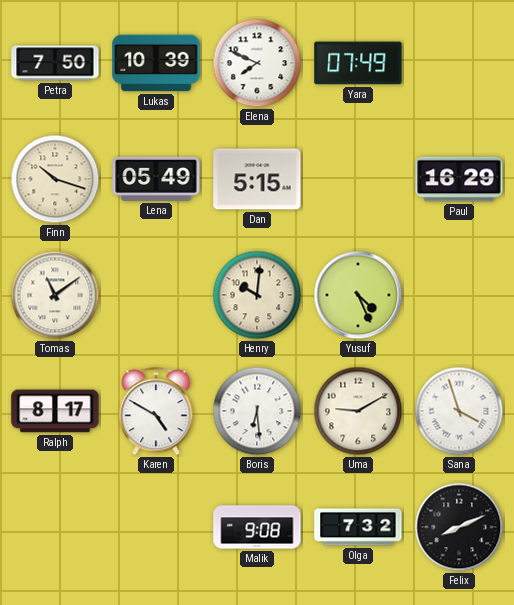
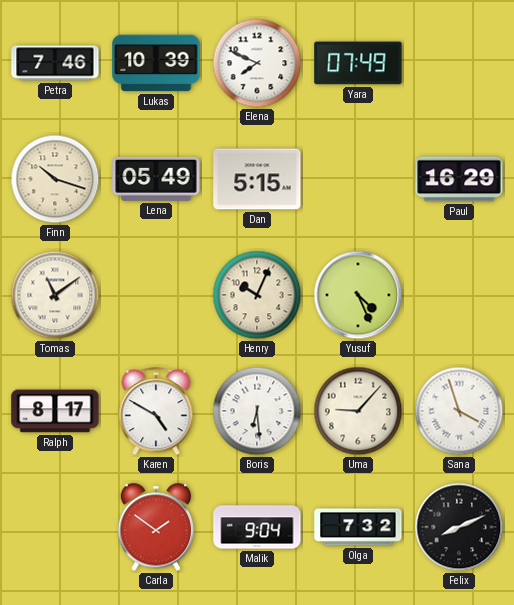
Petra: 7:50 -> 7:46 (55, 63)
Henry: 10:01 -> 10:04 (257, 295)
Uma: 9:10 -> 9:07 (358, 411)
Carla: none -> 1:51 (156, 527)
Malik: 9:08 -> 9:04 (257, 527)
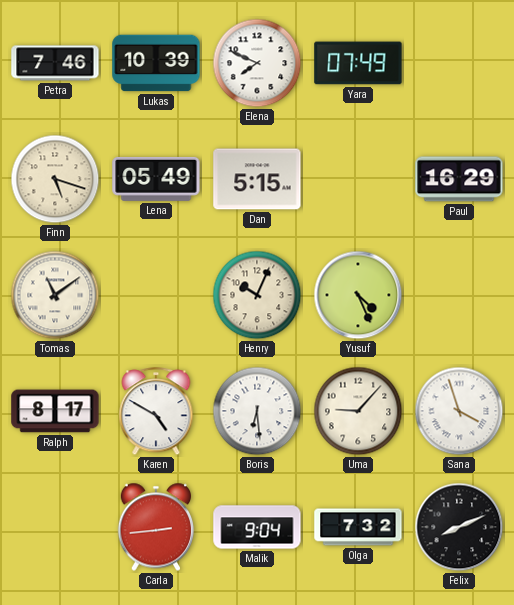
Finn: 10:18 -> 5:18 (55, 179)
Carla: 1:51 -> 2:44 (156, 527)
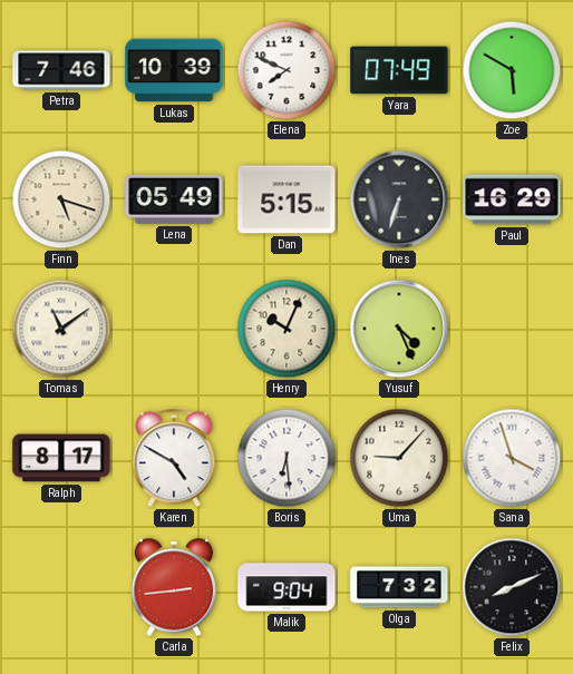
Zoe: none -> 5:50 (512, 70)
Ines: none -> 6:33 (399, 199)
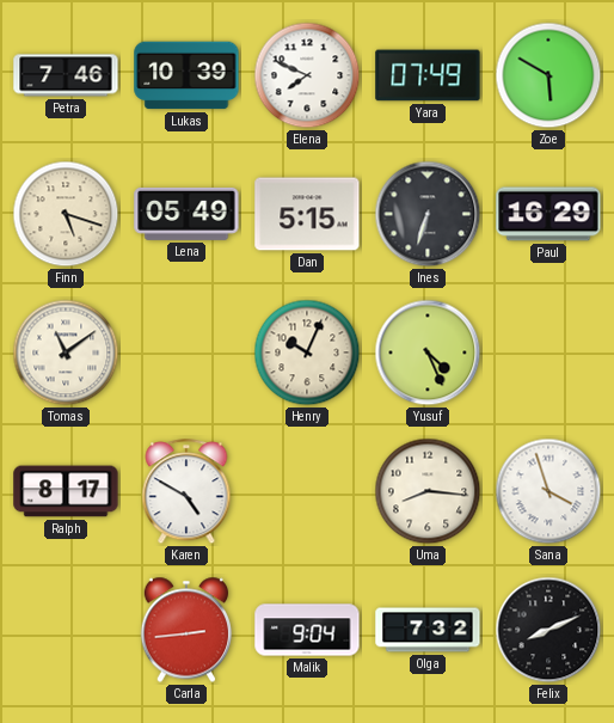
Boris: 6:29 -> none (286, 458)
Uma: 9:07 -> 8:16 (428, 491)
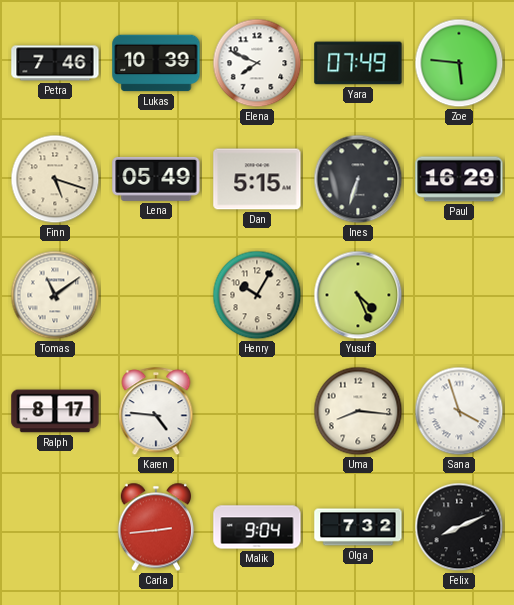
Zoe: 5:50 -> 5:46 (459, 63)
Henry: 10:04 -> 10:05 (257, 295)
Karen: 4:50 -> 4:46 (156, 412)
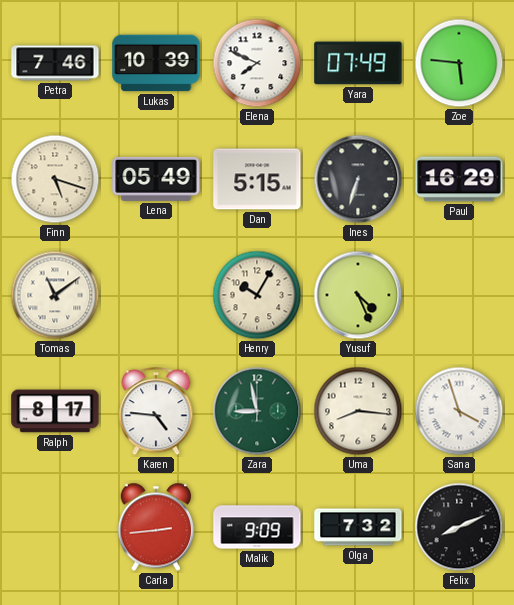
Zara: none -> 8:58 (257, 411)
Malik: 9:04 -> 9:09 (257, 527)
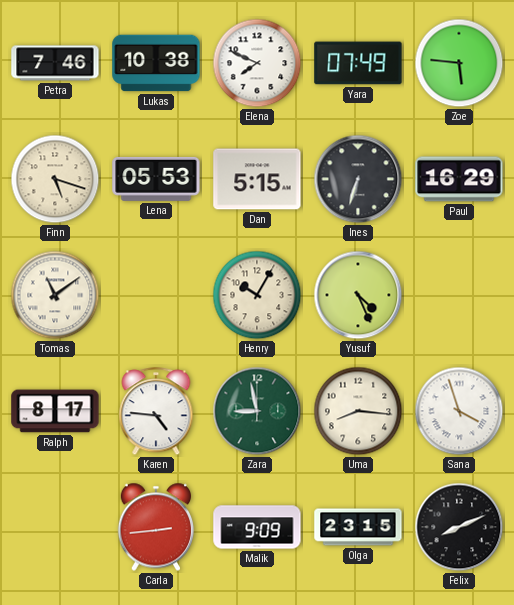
Lukas: 10:39 -> 10:38 (156, 63)
Lena: 05:49 -> 05:53 (156, 179)
Olga: 7:32 -> 23:15 (358, 527)
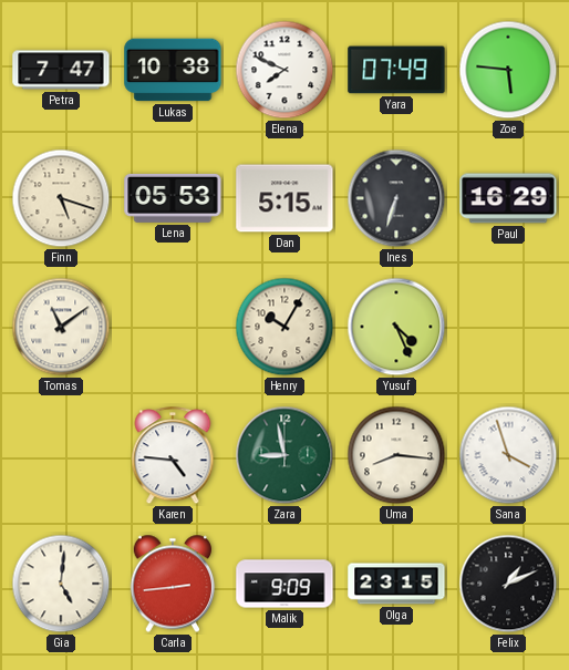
Petra: 7:46 -> 7:47 (61, 70)
Ralph: 8:17 -> none (55, 411)
Gia: none -> 5:01 (61, 584)
Felix: 8:11 -> 1:11 (508, 584)
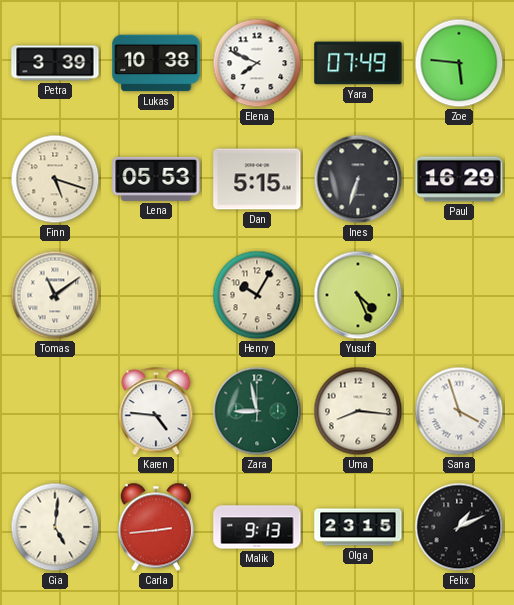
Petra: 7:47 -> 3:39 (55, 63)
Malik: 9:09 -> 9:13 (257, 527)
